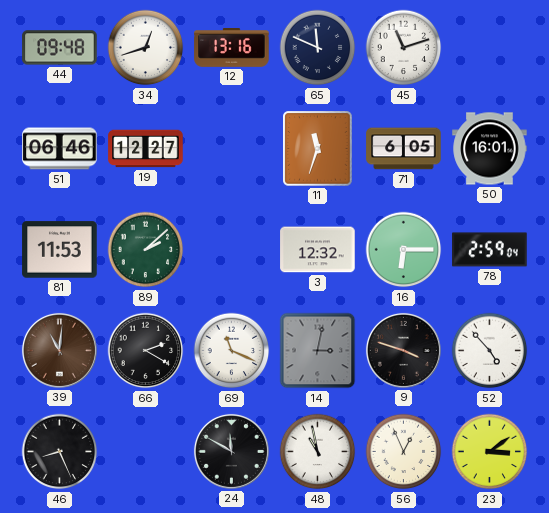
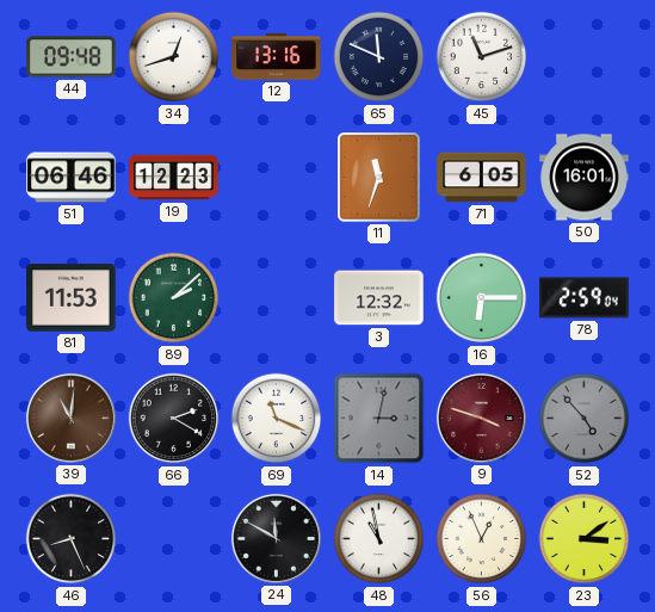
19: 12:27 -> 12:23 (174, 178)
9 dial: black -> burgundy (481, 418)
52 dial: white -> grey (585, 419)
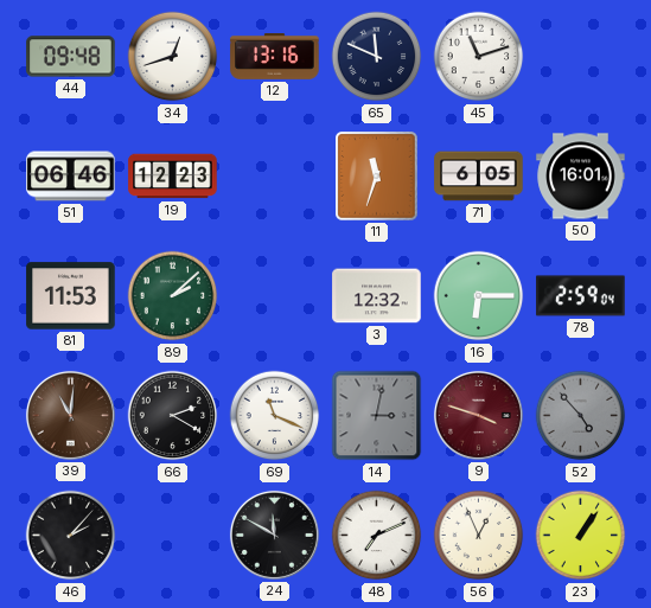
46: 8:26 -> 2:07 (71, 536)
48: 10:58 -> 7:11 (377, 536)
23: 3:09 -> 1:06 (581, 536)
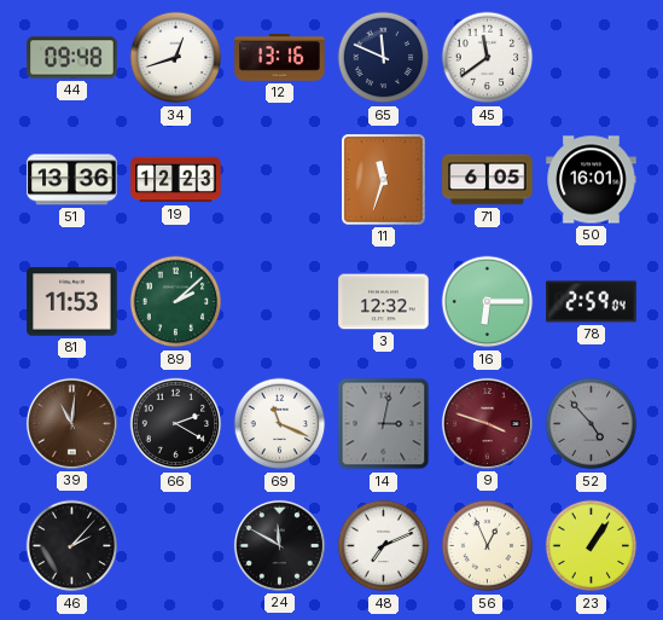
45: 11:12 -> 11:39 (488, 58)
51: 06:46 -> 13:36 (72, 180)
